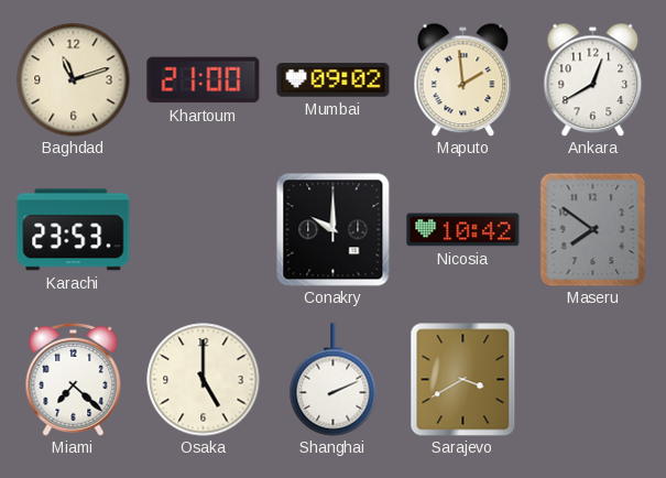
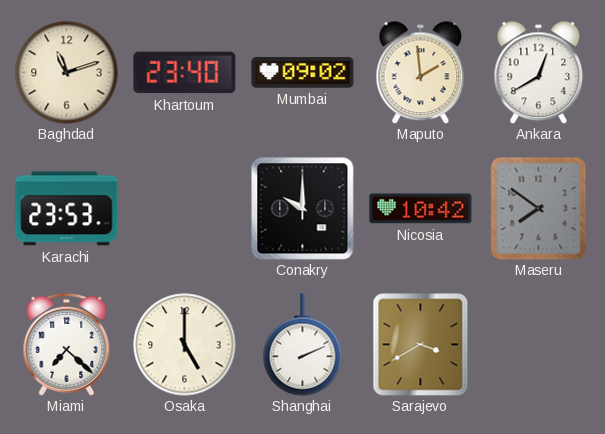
Khartoum: 21:00 -> 23:40 (185, 73)
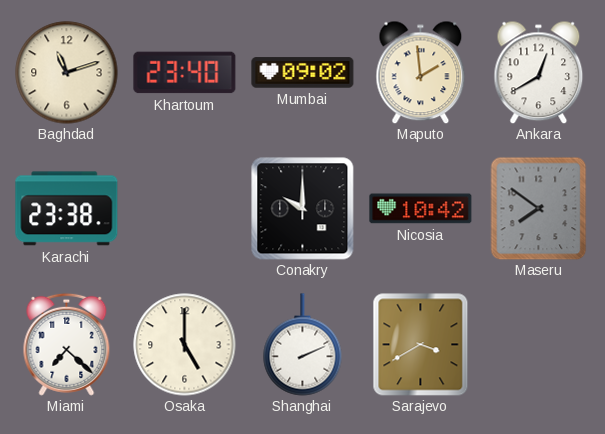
Karachi: 23:53 -> 23:38 (67, 209)
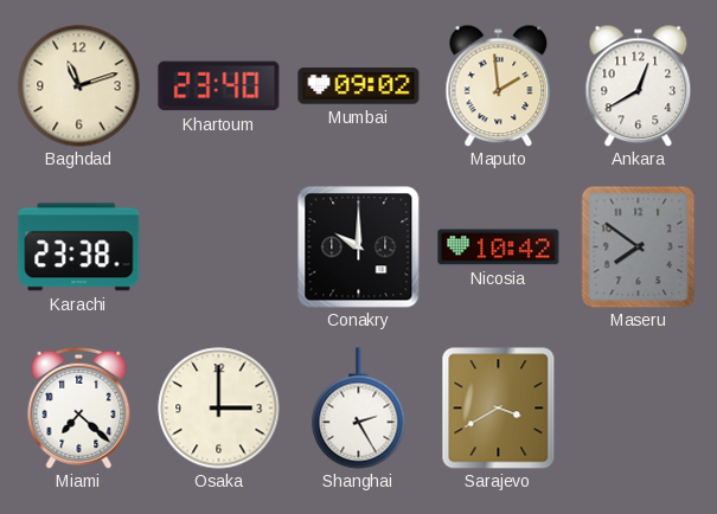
Osaka: 5:00 -> 3:00 (219, 409)
Shanghai: 2:11 -> 2:25 (359, 409)
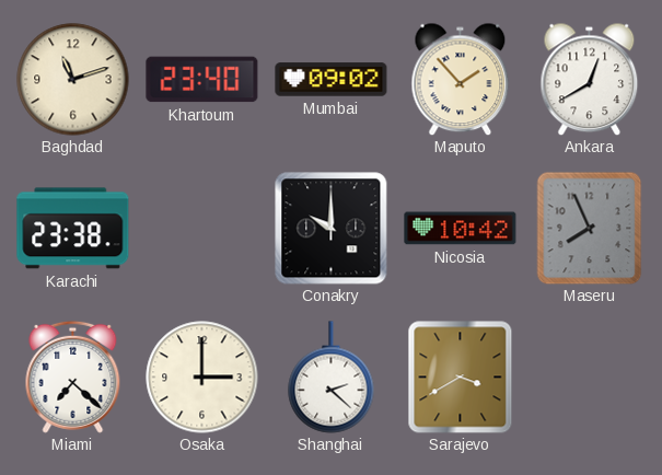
Maputo: 1:59 -> 1:53 (461, 79)
Maseru: 7:51 -> 7:56 (590, 228)
Shanghai: 2:25 -> 2:22 (332, 378)
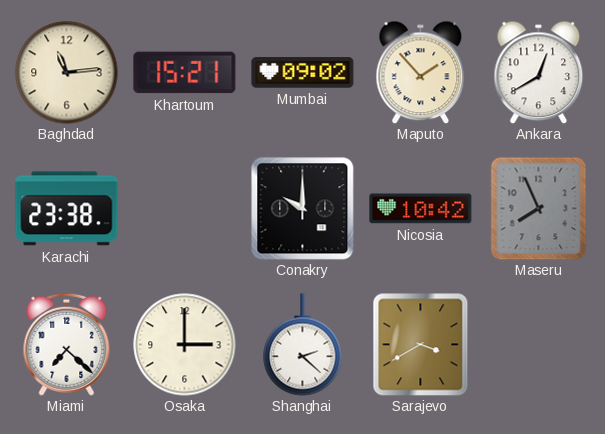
Baghdad: 11:12 -> 11:14 (67, 73)
Khartoum: 23:40 -> 15:21 (185, 73)
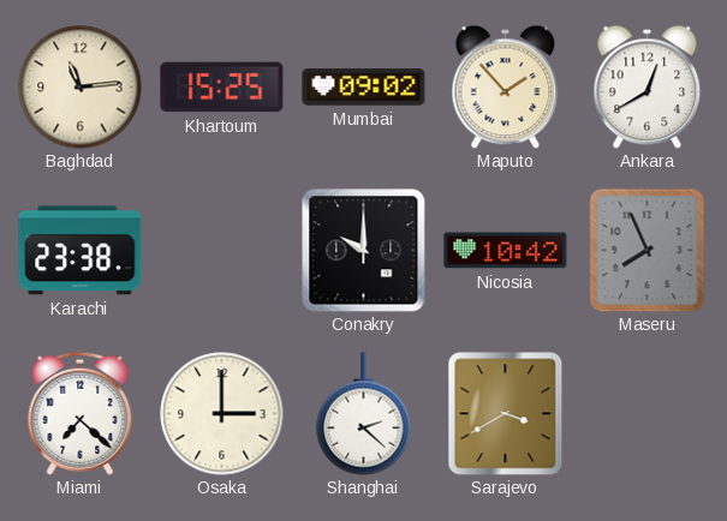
Khartoum: 15:21 -> 15:25 (222, 88)
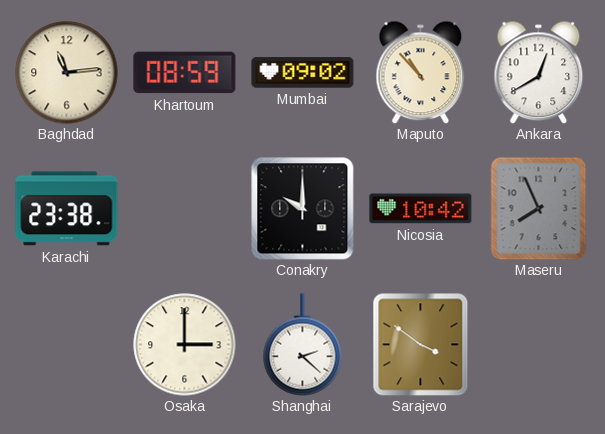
Khartoum: 15:25 -> 08:59 (185, 73)
Maputo: 1:53 -> 10:53 (421, 72)
Miami: 7:22 -> none (81, 413)
Sarajevo: 3:40 -> 3:51 (421, 345)
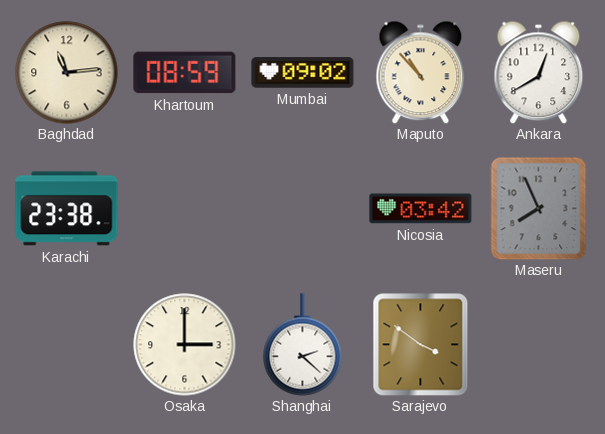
Conakry: 10:00 -> none (303, 209)
Nicosia: 10:42 -> 03:42 (421, 209)
